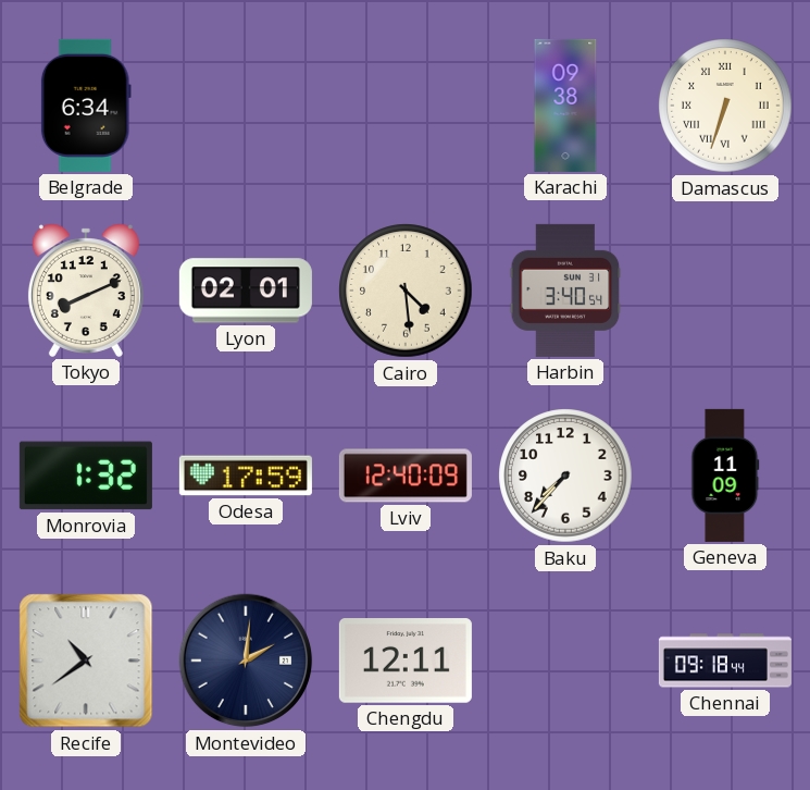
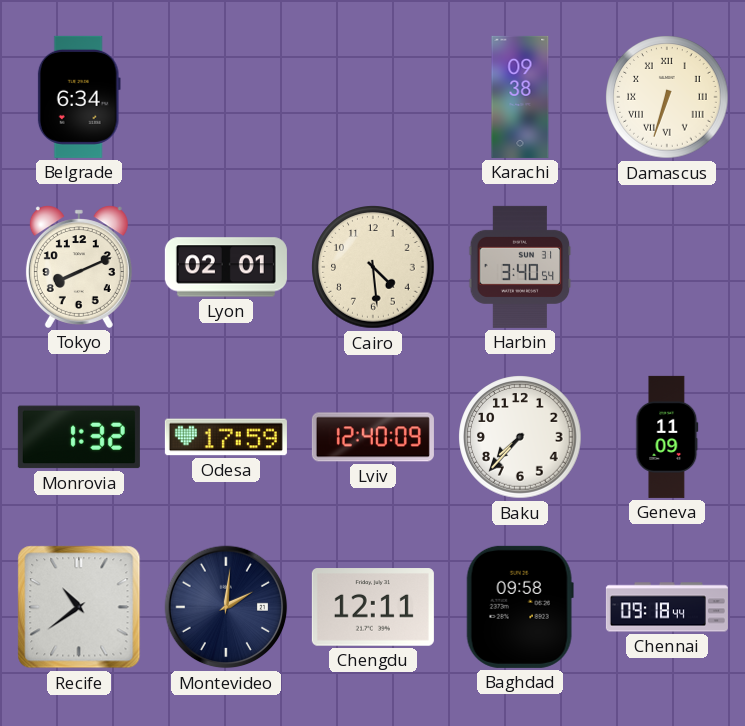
Baghdad: none -> 09:58 (520, 607)
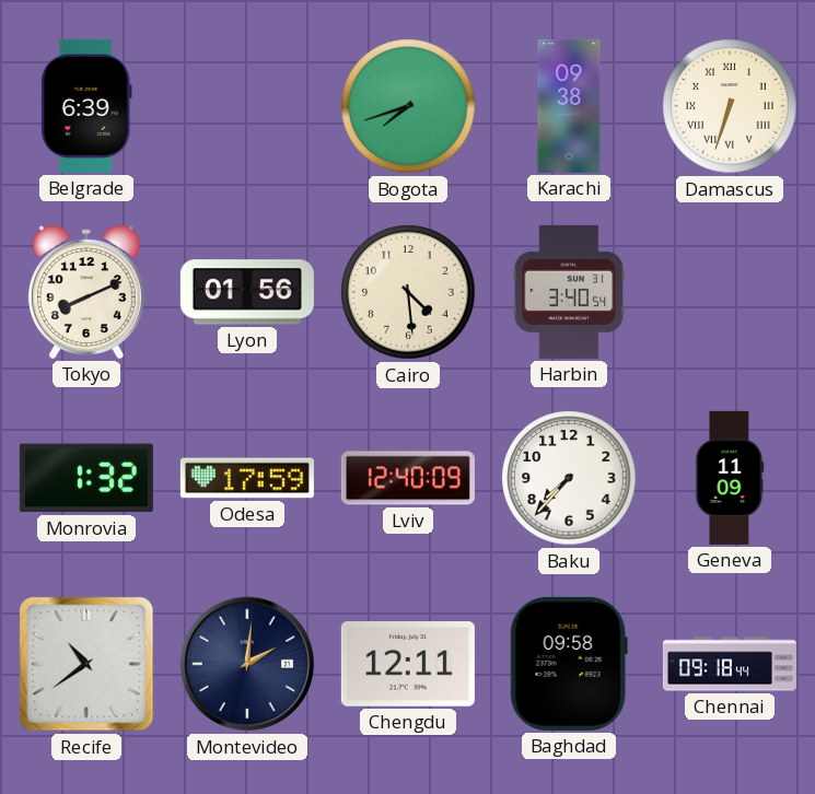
Belgrade: 6:34 -> 6:39 (86, 106)
Bogota: none -> 7:42 (408, 106)
Lyon: 02:01 -> 01:56 (247, 292)
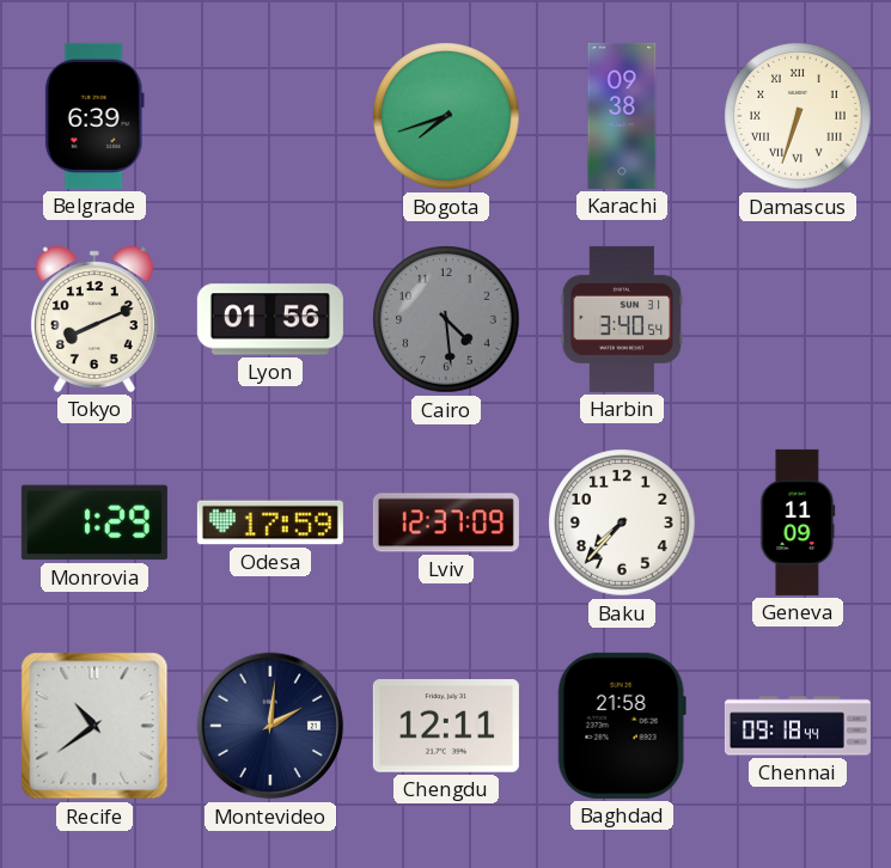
Cairo dial: cream -> grey (446, 319)
Monrovia: 1:32 -> 1:29 (94, 522)
Lviv: 12:40 -> 12:37 (446, 522)
Baghdad: 09:58 -> 21:58 (622, 726)
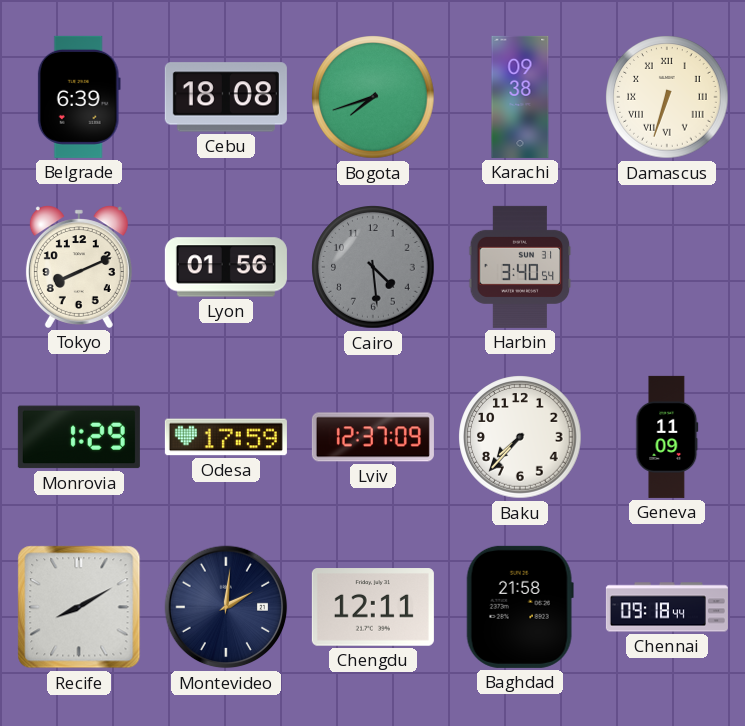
Cebu: none -> 18:08 (226, 97)
Recife: 10:39 -> 8:10 (79, 607)
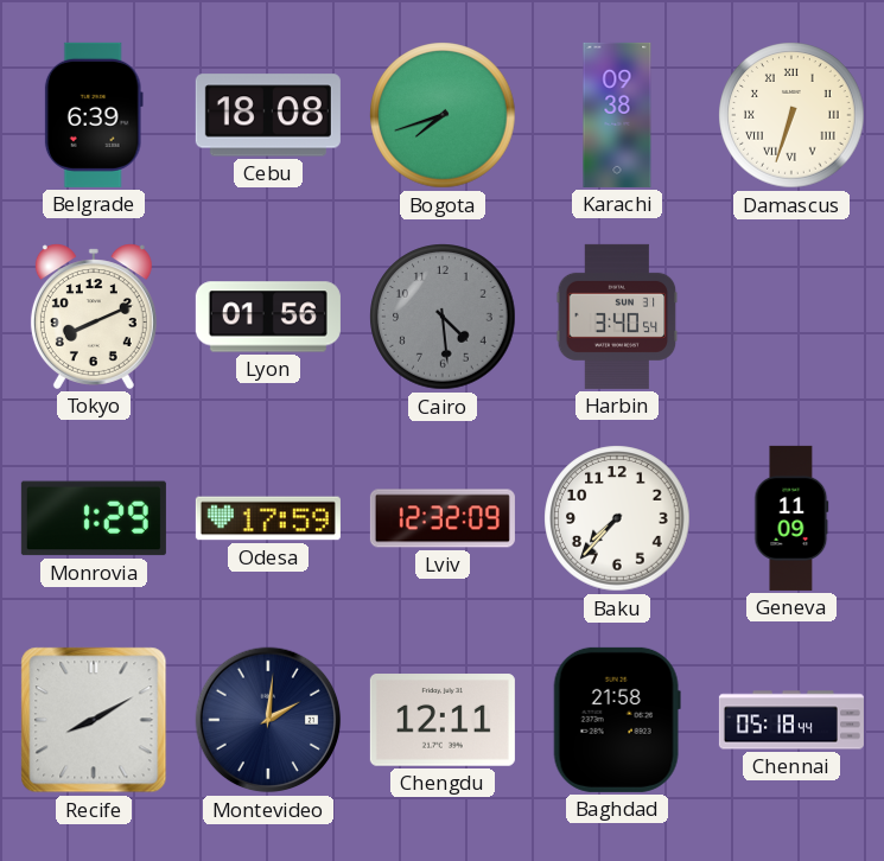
Lviv: 12:37 -> 12:32 (443, 518)
Chennai: 09:18 -> 05:18 (791, 720)
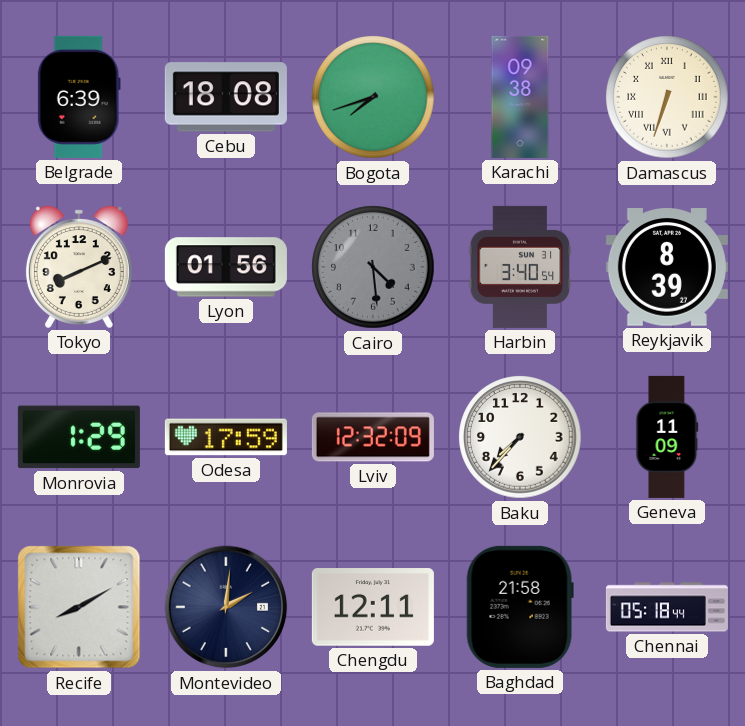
Reykjavik: none -> 8:39 (667, 267)
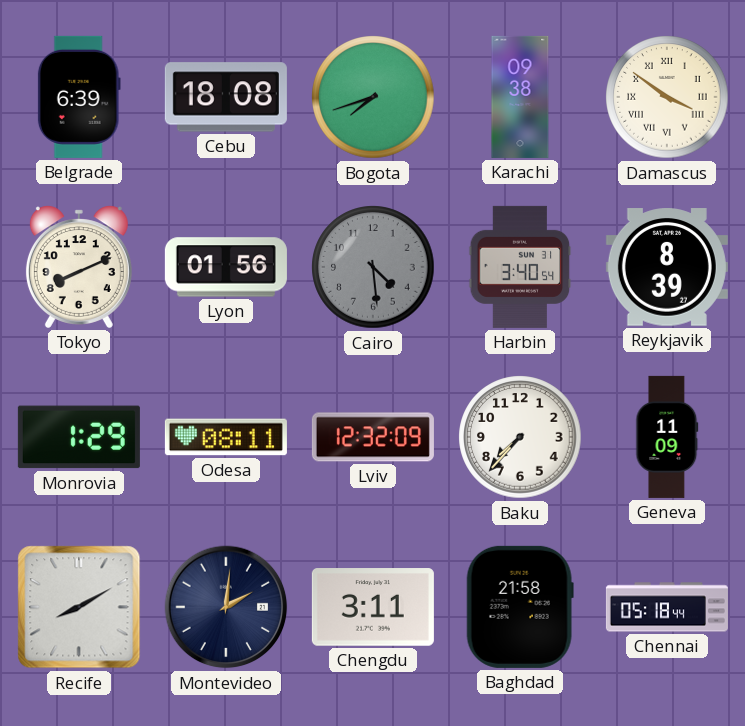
Damascus: 6:33 -> 3:51 (667, 97)
Odesa: 17:59 -> 08:11 (226, 437)
Chengdu: 12:11 -> 3:11 (373, 607)
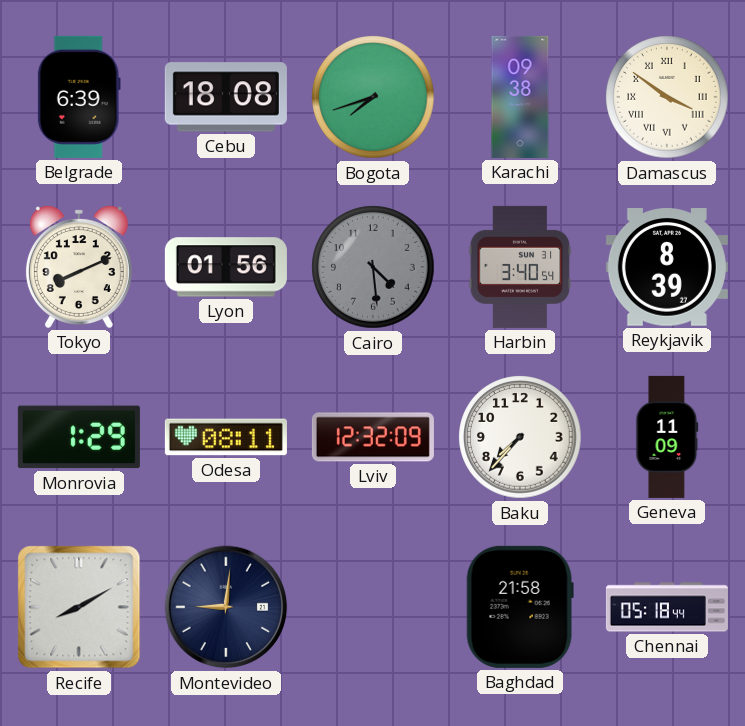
Montevideo: 2:01 -> 9:01 (226, 607)
Chengdu: 3:11 -> none (373, 607)
